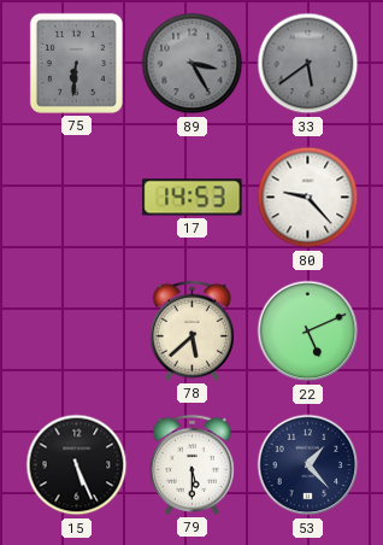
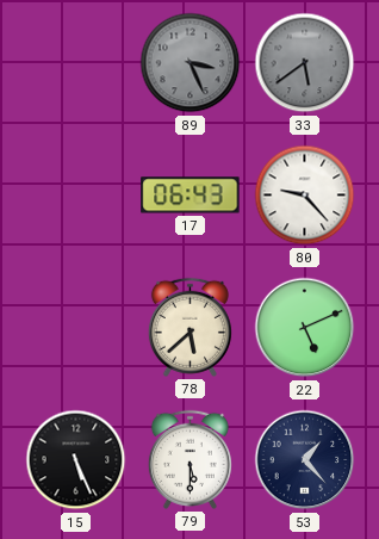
75: 6:31 -> none (76, 63)
89: 3:25 -> 3:26 (191, 63)
17: 14:53 -> 06:43 (191, 196)
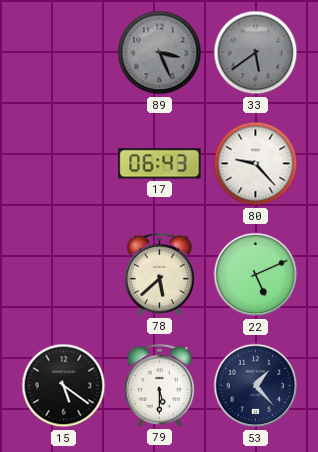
15: 5:26 -> 5:21 (64, 386)
